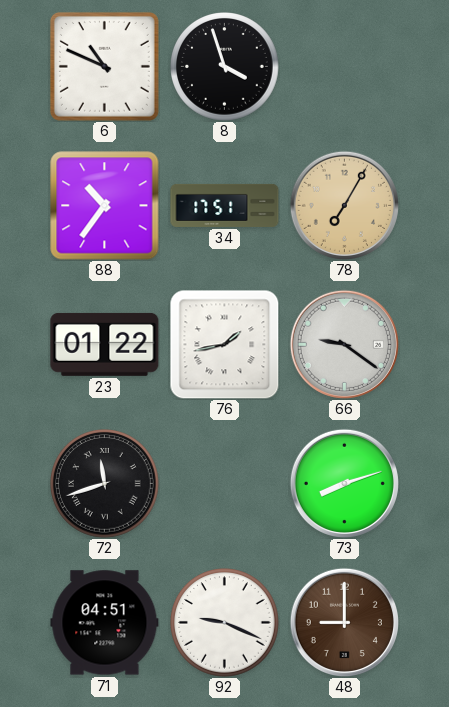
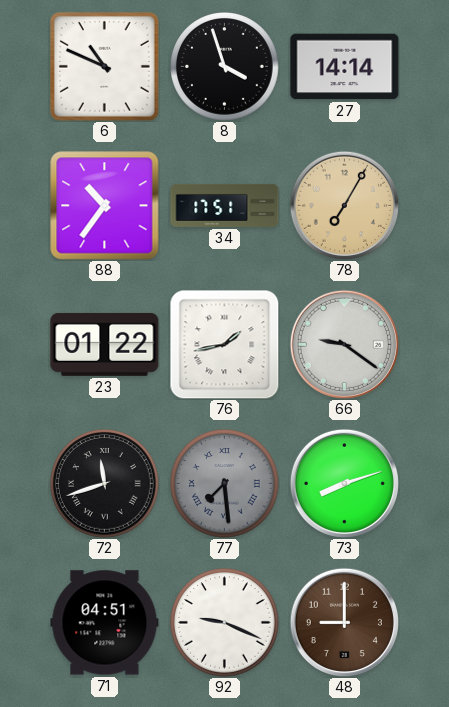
27: none -> 14:14 (345, 67)
77: none -> 7:29 (225, 484)
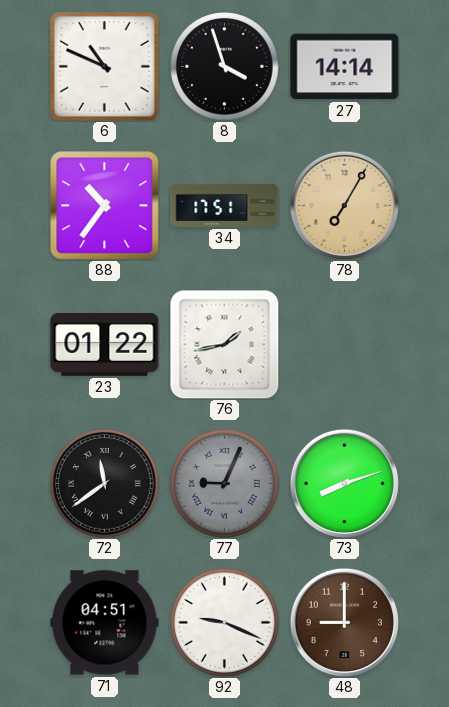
66: 9:21 -> none (344, 344)
72: 11:42 -> 11:39 (105, 484)
77: 7:29 -> 9:04 (225, 484)
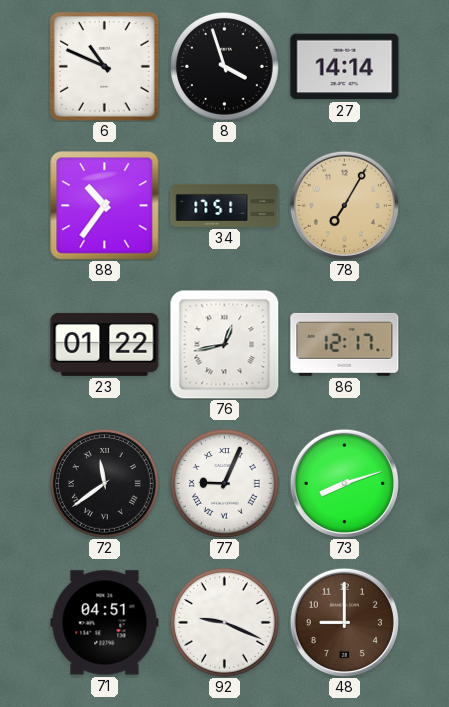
76: 1:43 -> 12:43 (224, 344)
86: none -> 12:17 (345, 344)
77 dial: grey -> white (225, 484)
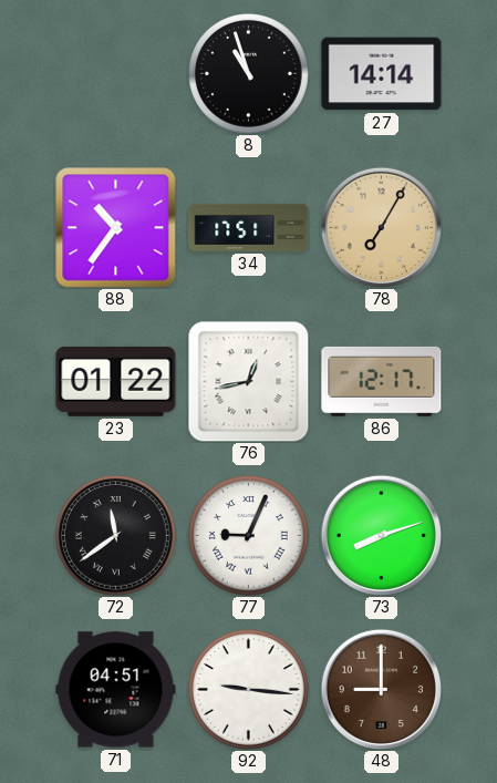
6: 10:49 -> none (104, 66)
8: 3:57 -> 10:57 (249, 74)
92: 9:19 -> 9:16 (249, 690)
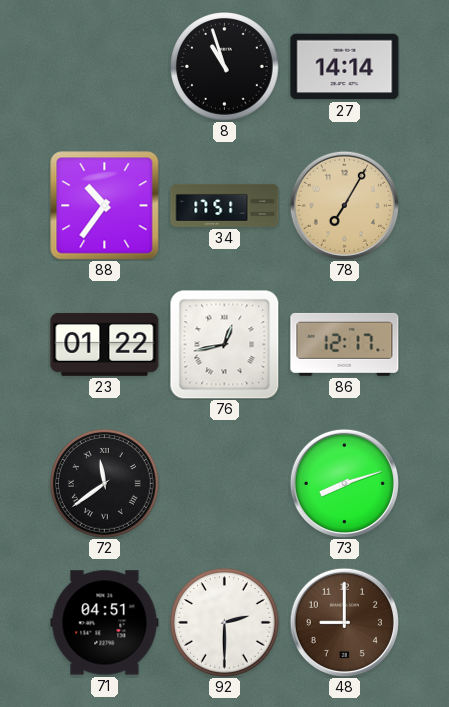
77: 9:04 -> none (249, 536)
92: 9:16 -> 2:30 (225, 623)
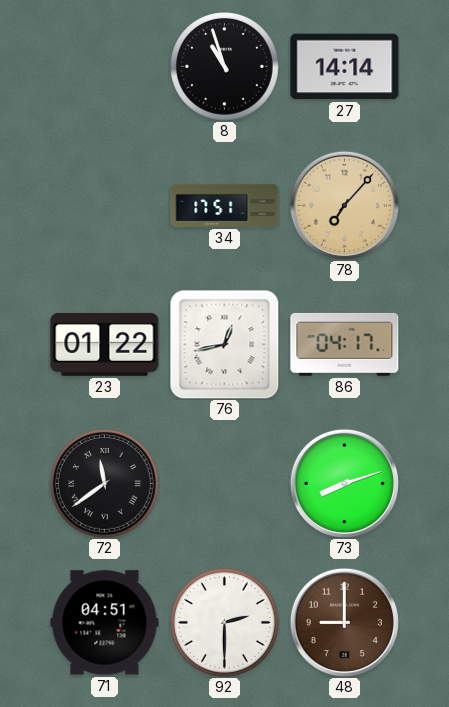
88: 10:36 -> none (105, 206)
78: 7:05 -> 7:07 (344, 205)
86: 12:17 -> 04:17 (345, 344)
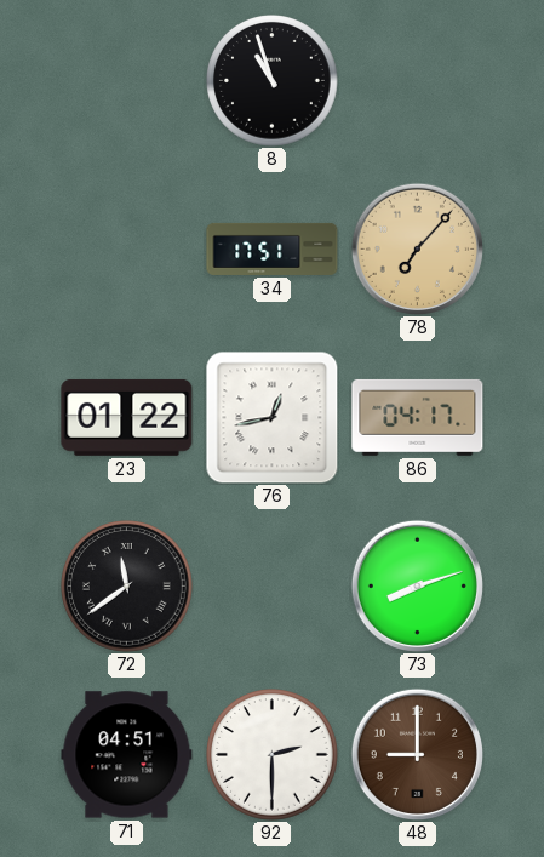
27: 14:14 -> none (345, 67)
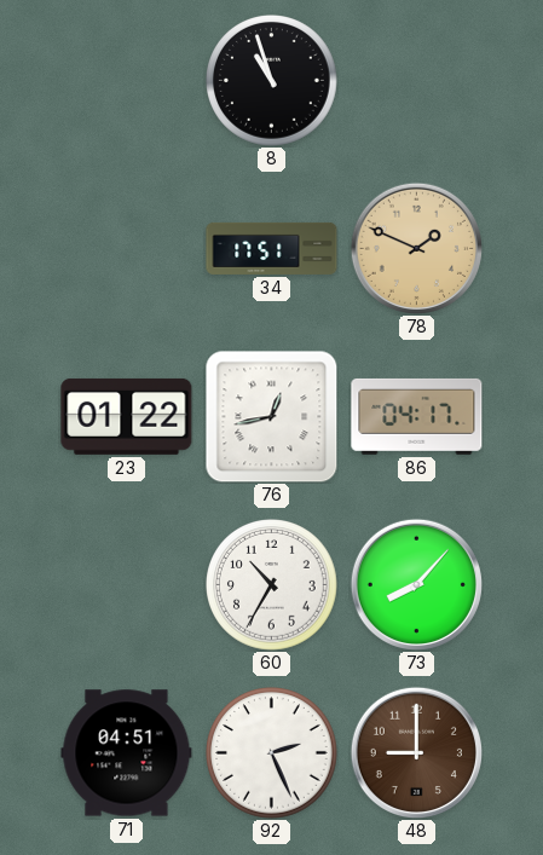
78: 7:07 -> 1:49 (416, 248)
72: 11:39 -> none (127, 587)
60: none -> 10:35 (272, 585)
73: 8:12 -> 8:07 (416, 584)
92: 2:30 -> 2:26 (272, 753)
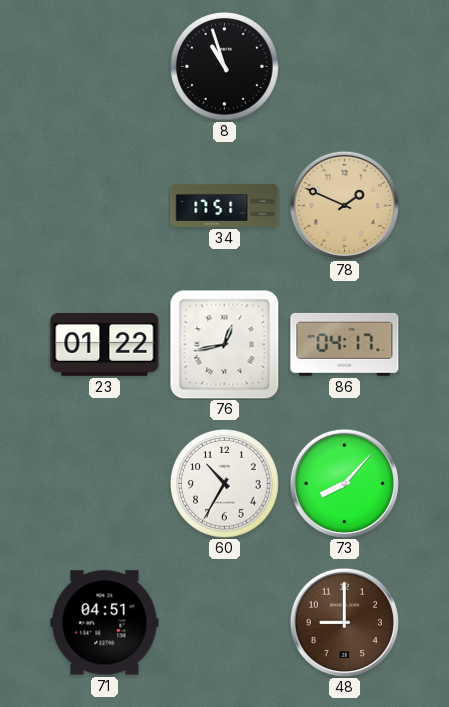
92: 2:26 -> none (272, 753)
